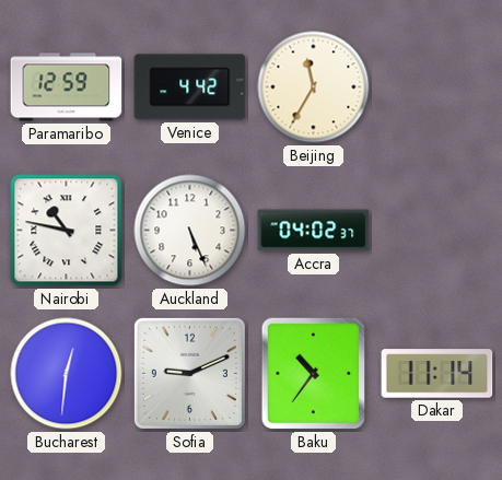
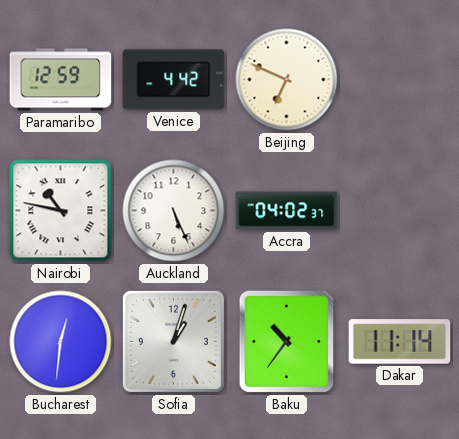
Beijing: 11:35 -> 6:49 (287, 80)
Sofia: 9:11 -> 1:03 (173, 341)
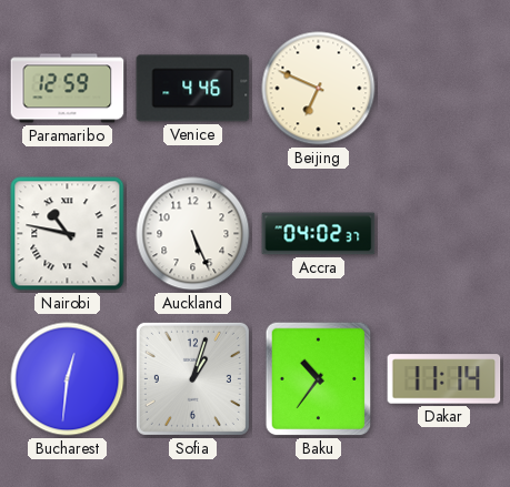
Venice: 4:42 -> 4:46 (193, 89)
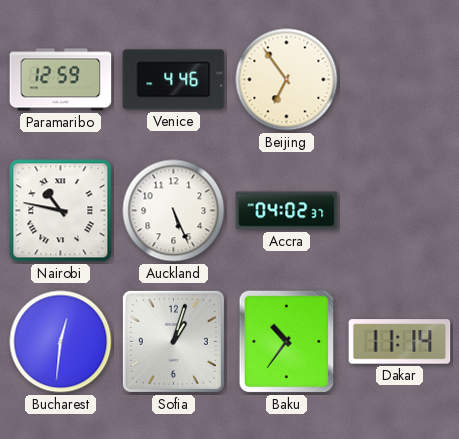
Beijing: 6:49 -> 6:54 (287, 80)
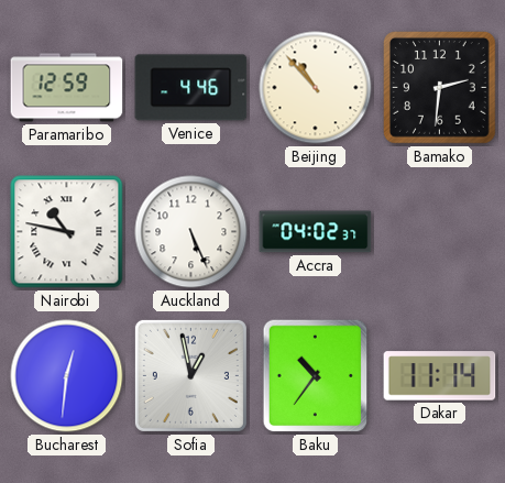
Beijing: 6:54 -> 10:53 (316, 88)
Bamako: none -> 2:31 (440, 88)
Sofia: 1:03 -> 12:58 (190, 375)
